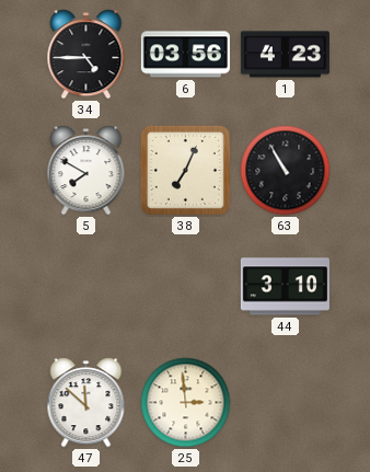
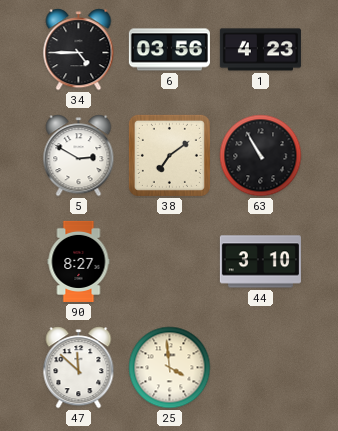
5: 7:50 -> 2:50 (79, 156)
38: 7:04 -> 7:09 (169, 155)
90: none -> 8:27 (79, 261)
25: 2:59 -> 3:59 (170, 368)
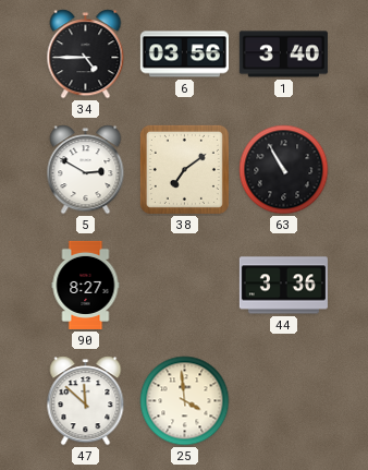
1: 4:23 -> 3:40 (283, 55)
44: 3:10 -> 3:36 (283, 286)
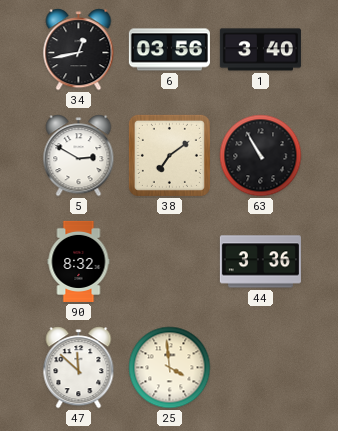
34: 4:45 -> 12:43 (79, 50)
90: 8:27 -> 8:32 (79, 261)
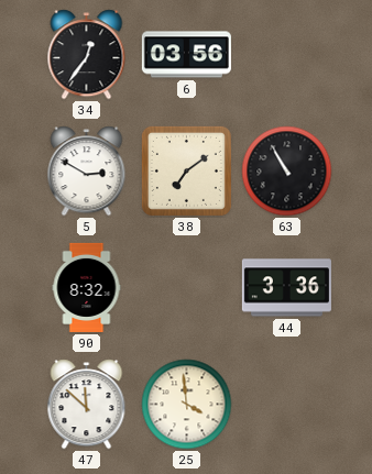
34: 12:43 -> 12:36 (87, 55)
1: 3:40 -> none (260, 50)
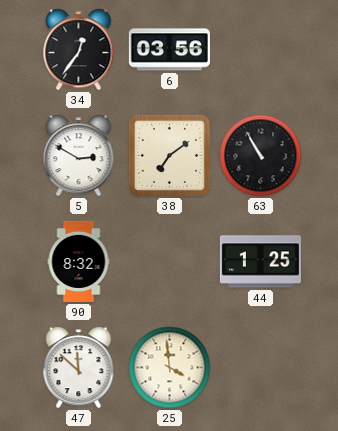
44: 3:36 -> 1:25 (260, 262)
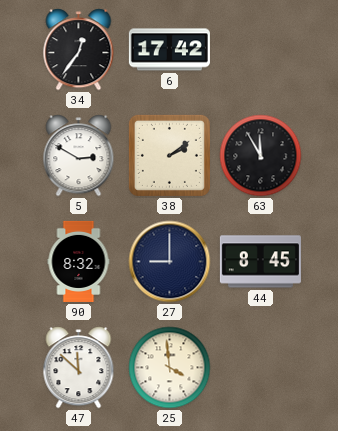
6: 03:56 -> 17:42 (169, 50)
38: 7:09 -> 2:09 (169, 155)
63: 10:55 -> 11:55 (261, 156)
27: none -> 9:00 (170, 262)
44: 1:25 -> 8:45 (260, 262)
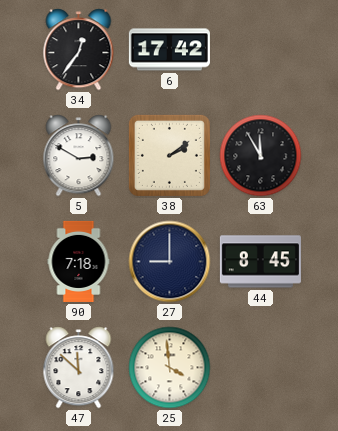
90: 8:32 -> 7:18 (79, 261)
